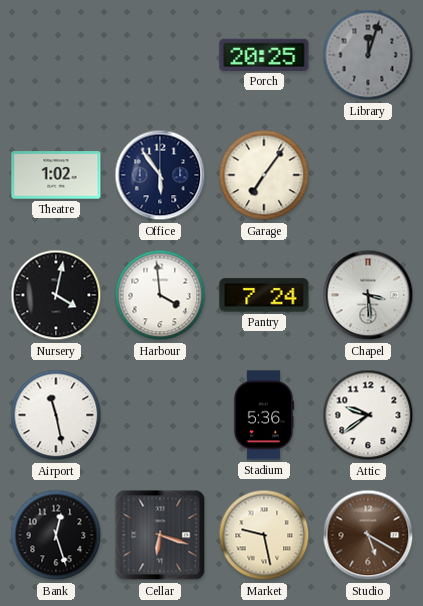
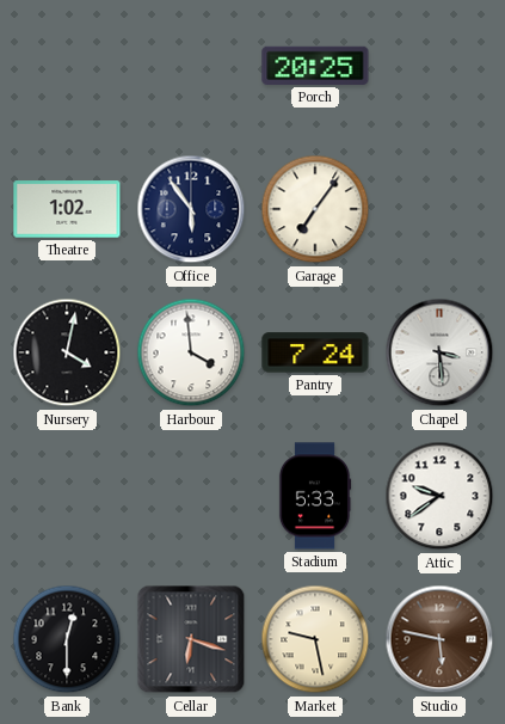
Library: 12:03 -> none (368, 55)
Airport: 11:28 -> none (56, 415)
Stadium: 5:36 -> 5:33 (315, 496)
Bank: 12:27 -> 12:30 (67, 639)
Studio: 5:20 -> 5:47 (439, 639)
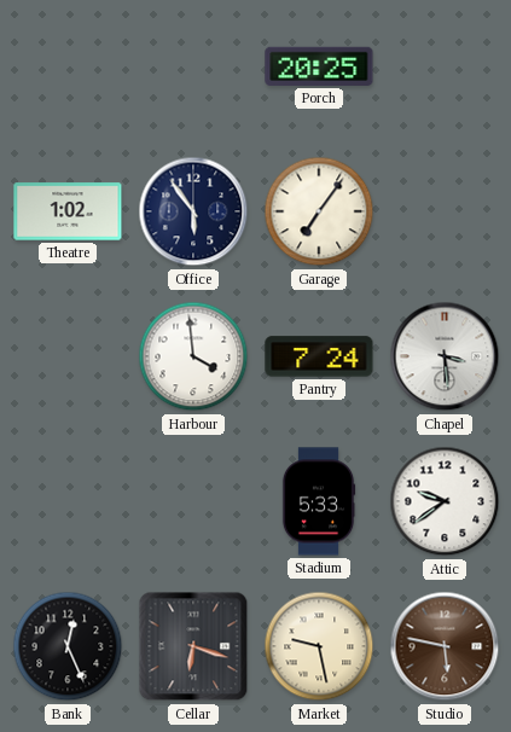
Nursery: 4:02 -> none (67, 352)
Bank: 12:30 -> 12:26 (68, 646)
